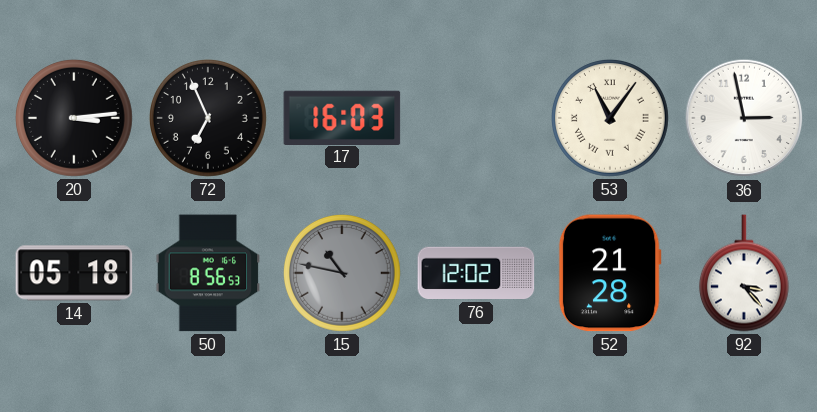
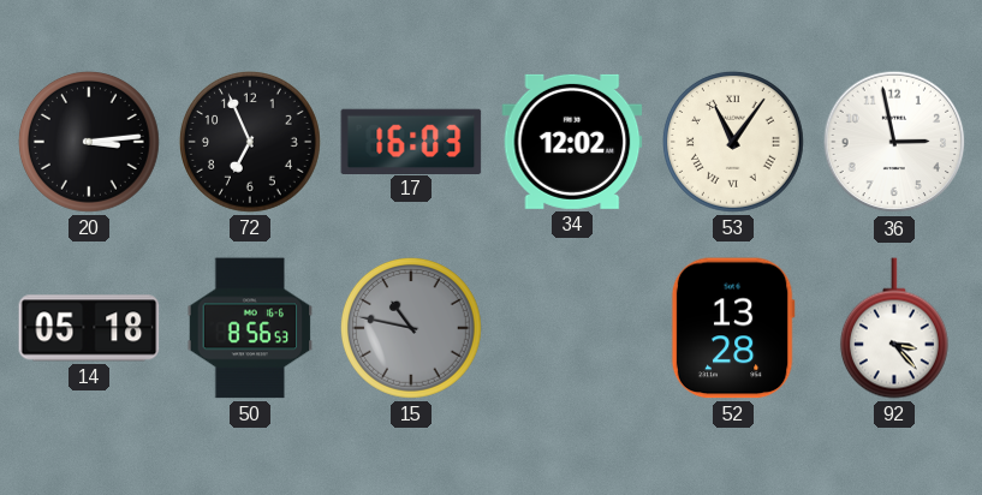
34: none -> 12:02 (572, 142)
76: 12:02 -> none (476, 273)
52: 21:28 -> 13:28 (733, 328)
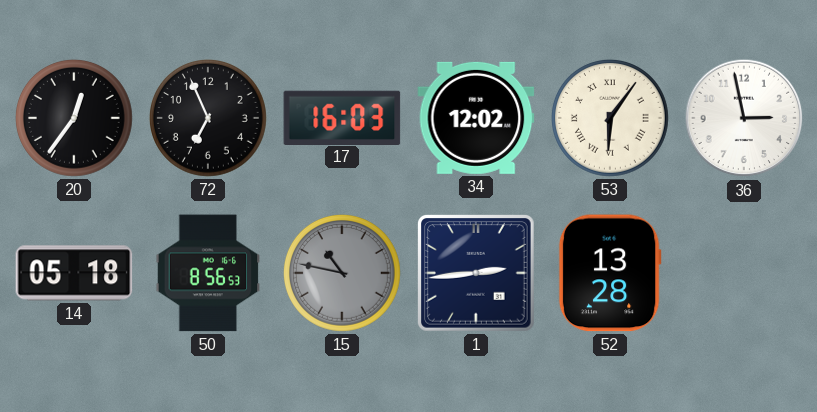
20: 3:14 -> 12:36 (74, 118)
53: 11:06 -> 6:06 (610, 118)
1: none -> 2:44 (476, 273)
92: 3:23 -> none (894, 328)
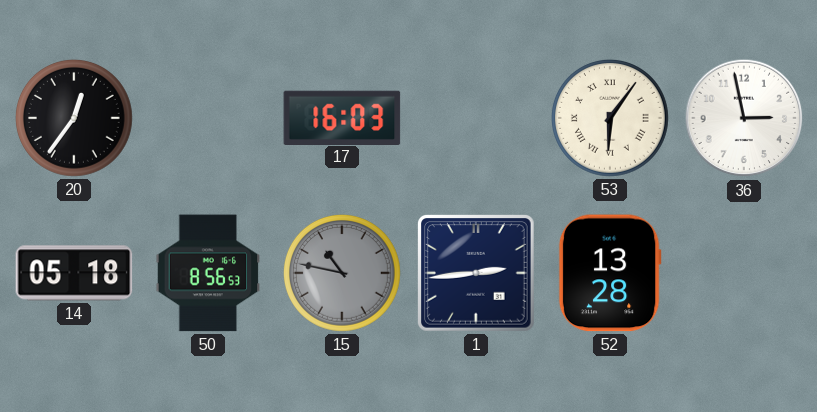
72: 6:56 -> none (208, 118)
34: 12:02 -> none (476, 118)
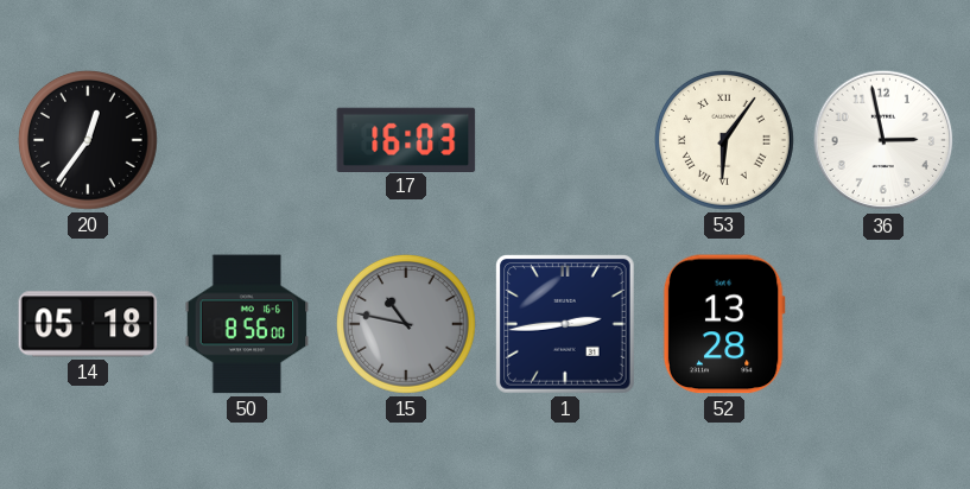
50: 8:56:53 -> 8:56:00 (247, 324)
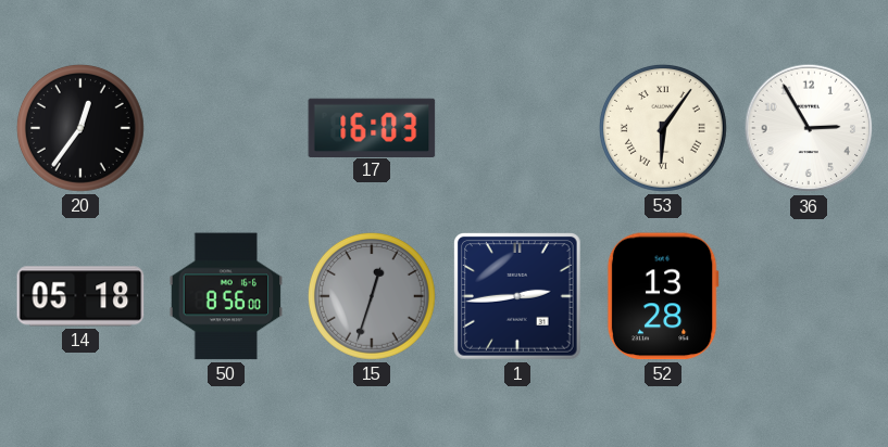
36: 2:58 -> 2:55 (809, 128)
15: 10:47 -> 12:33 (372, 296)
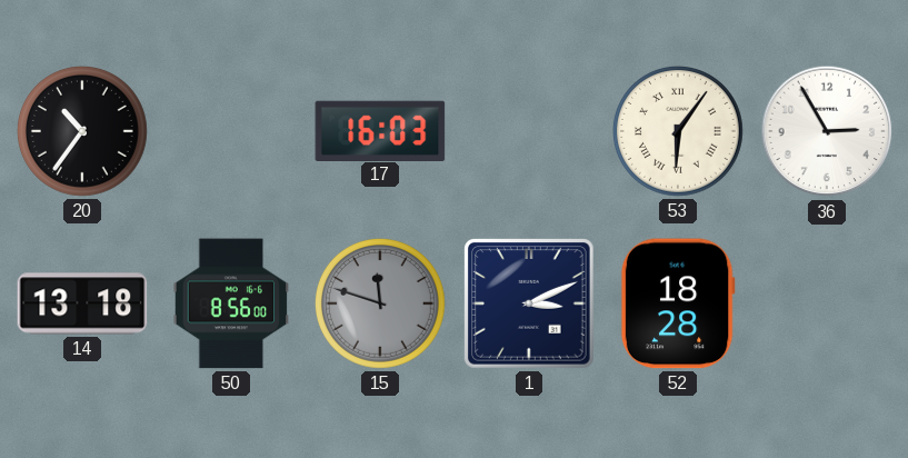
20: 12:36 -> 10:36 (82, 131)
14: 05:18 -> 13:18 (82, 303)
15: 12:33 -> 11:48 (380, 303)
1: 2:44 -> 3:11 (529, 303)
52: 13:28 -> 18:28 (678, 303)
